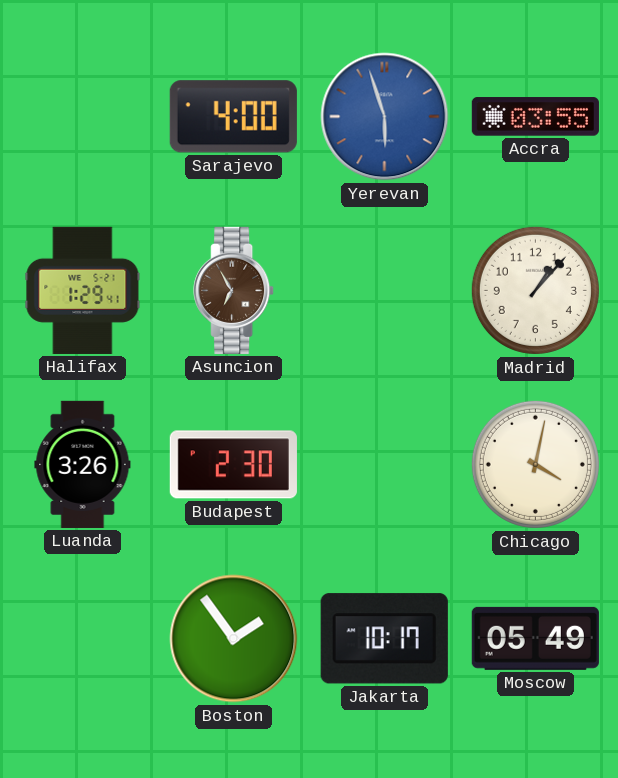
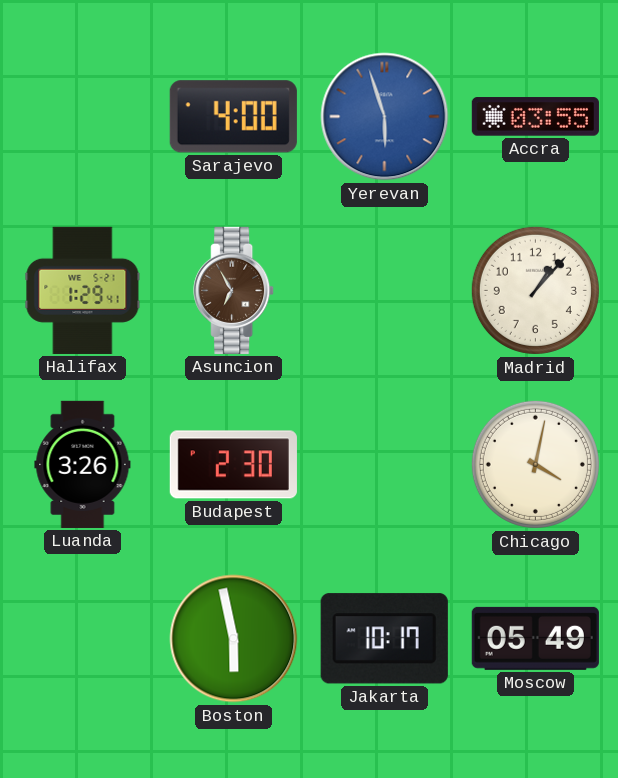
Boston: 1:54 -> 5:58 (234, 639)
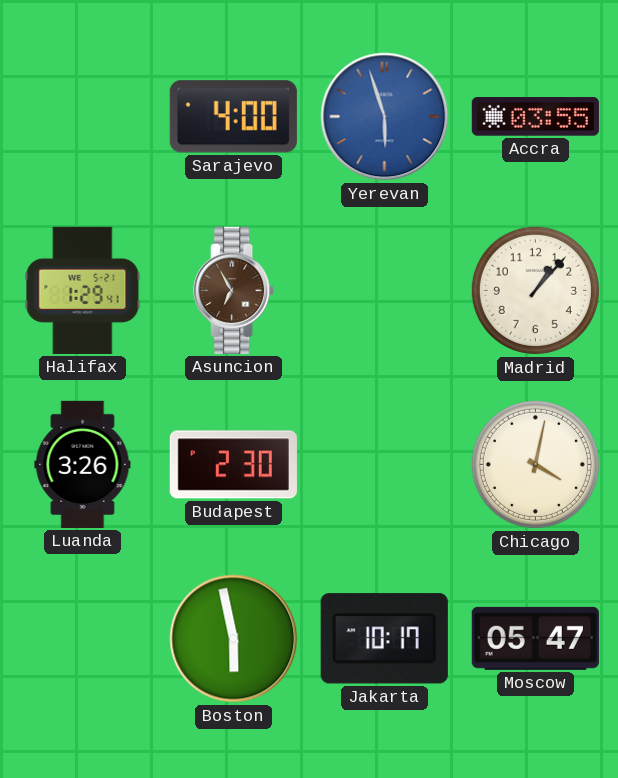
Moscow: 05:49 -> 05:47 (535, 638)
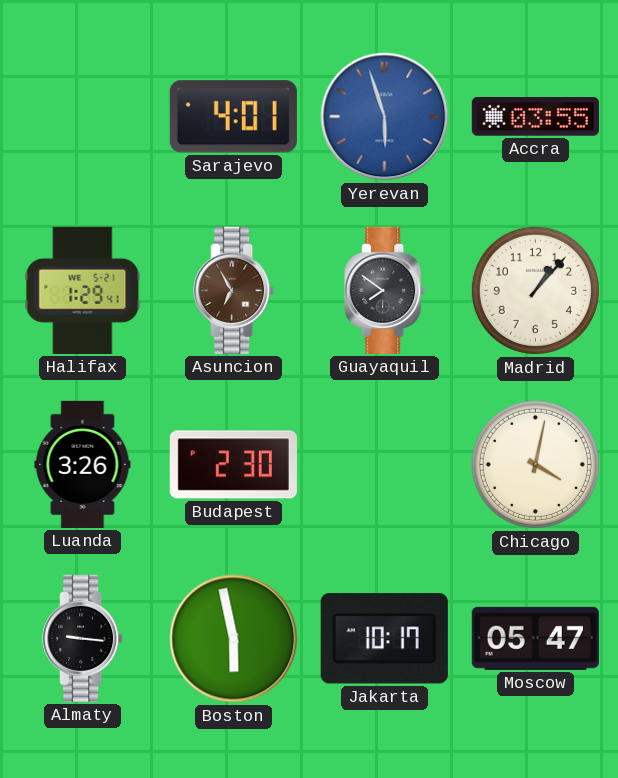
Sarajevo: 4:00 -> 4:01 (233, 117)
Guayaquil: none -> 7:51 (385, 290)
Almaty: none -> 9:16 (83, 638)
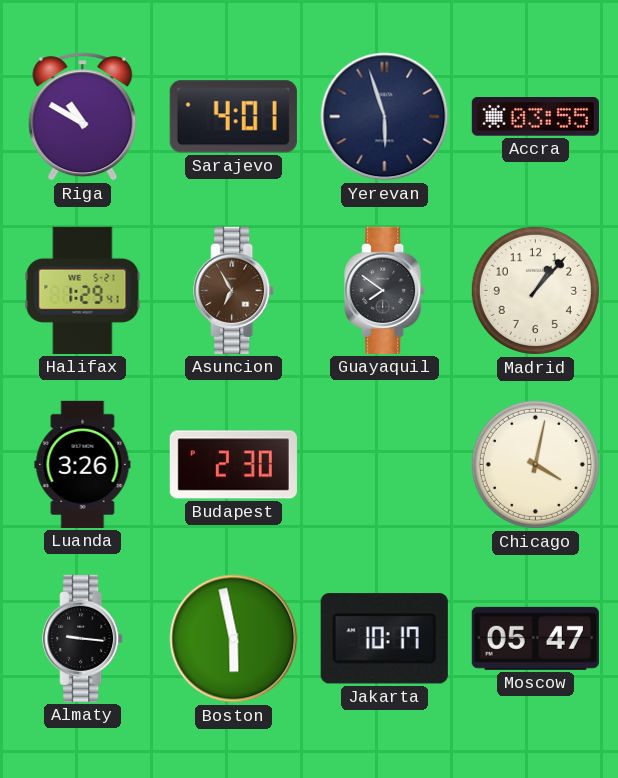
Riga: none -> 10:50 (83, 117)
Yerevan dial: blue -> navy (385, 117)
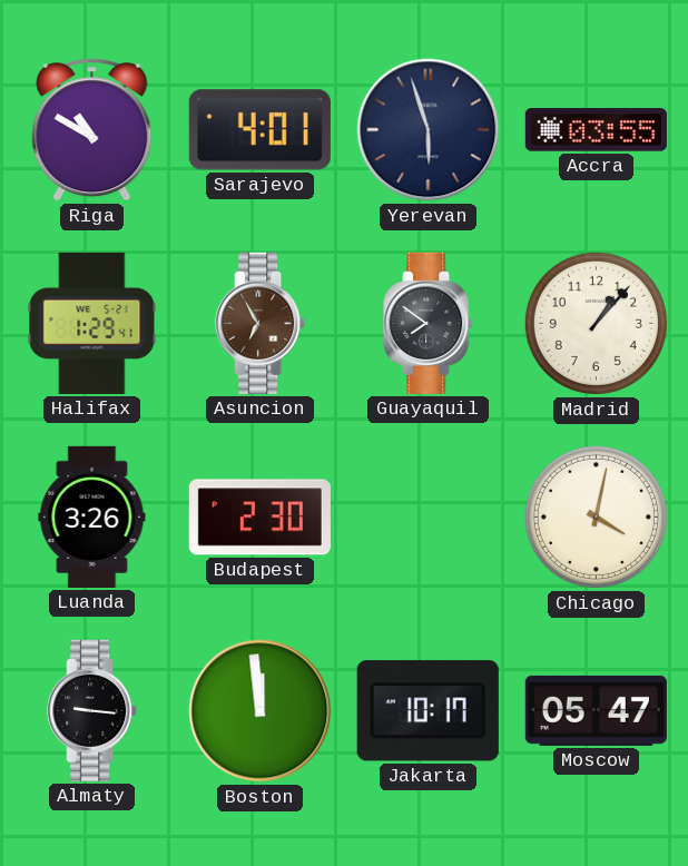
Boston: 5:58 -> 11:59 (261, 711)
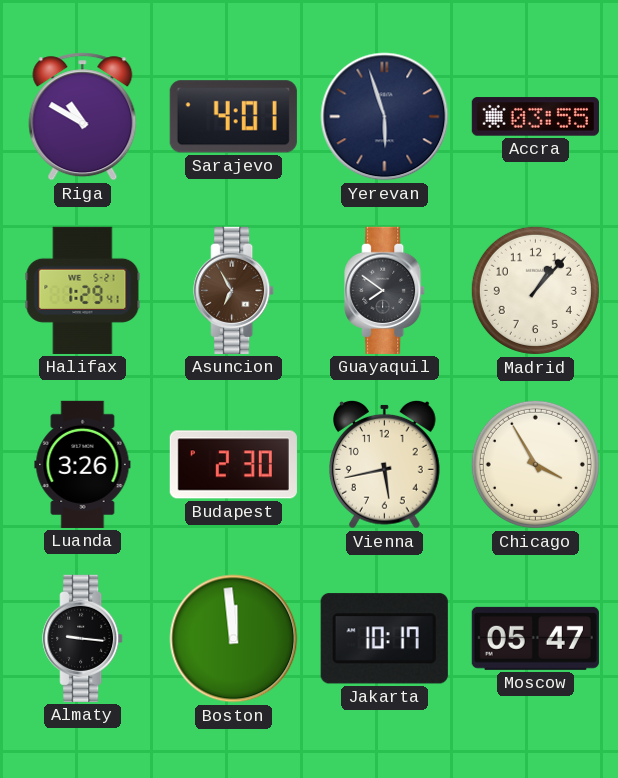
Vienna: none -> 5:43 (385, 464)
Chicago: 4:02 -> 3:55 (535, 464)
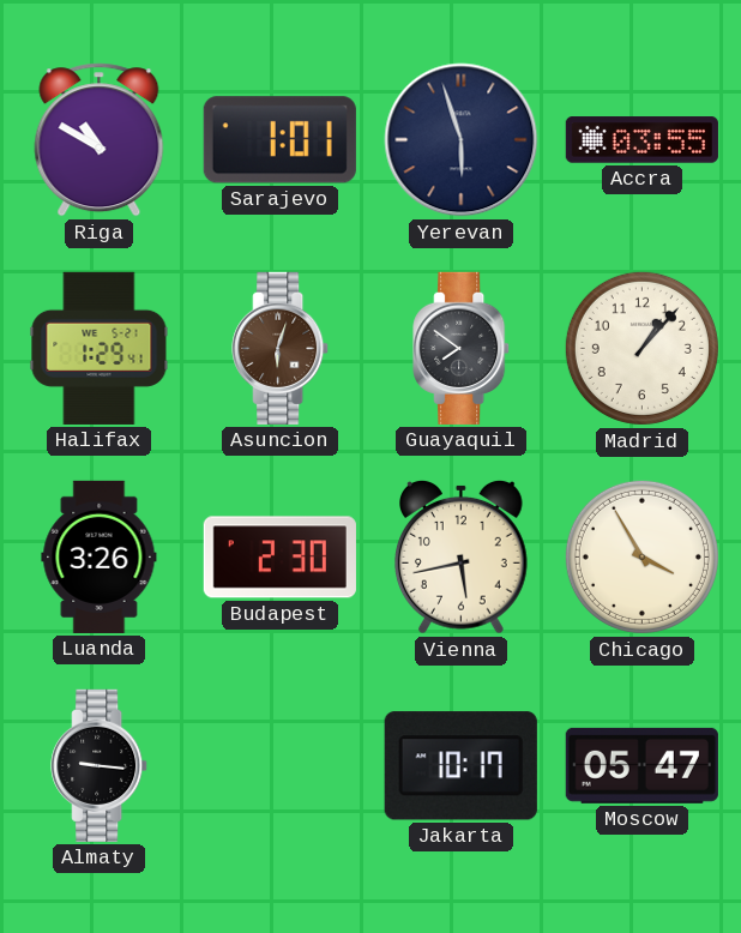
Sarajevo: 4:01 -> 1:01 (279, 140)
Asuncion: 6:55 -> 6:03 (281, 348)
Boston: 11:59 -> none (234, 639)
